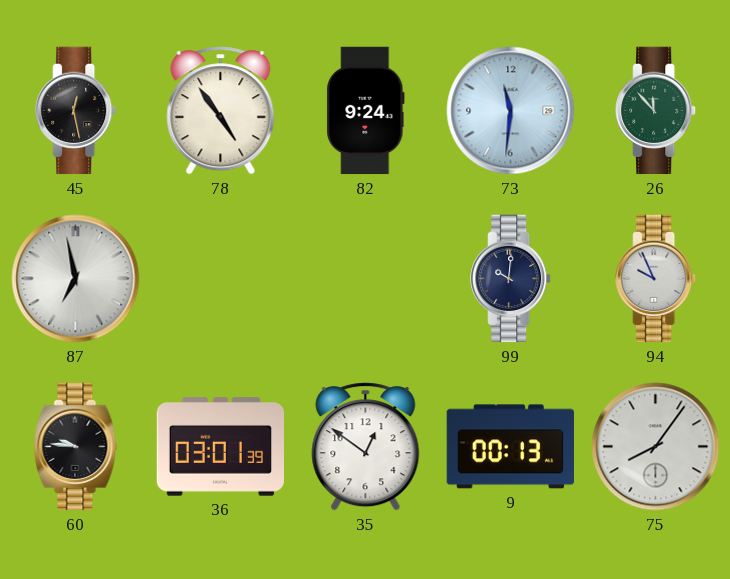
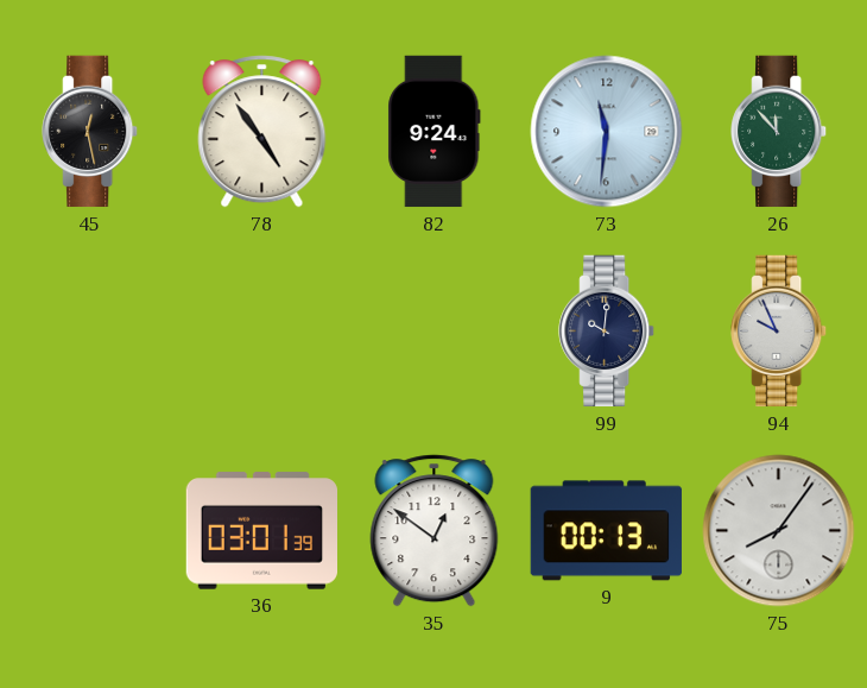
87: 6:58 -> none (76, 279)
60: 9:46 -> none (76, 447)
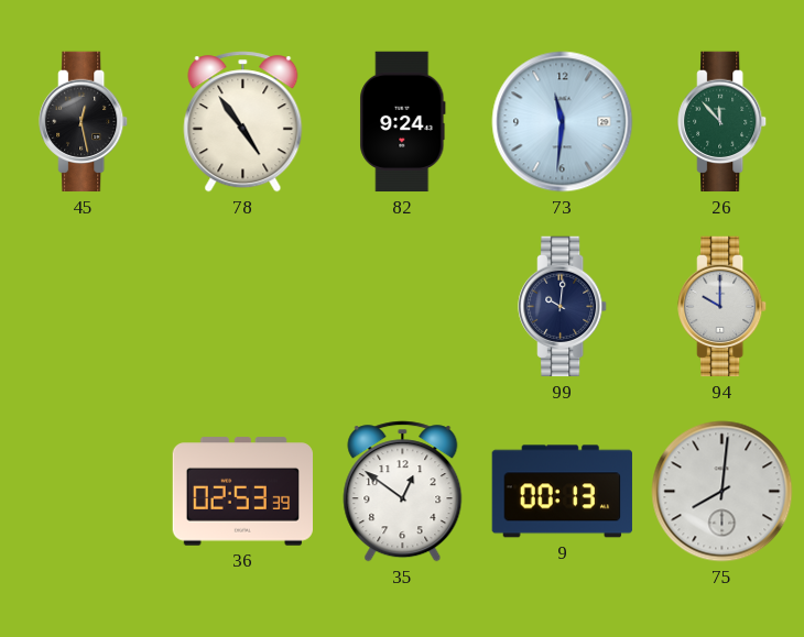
94: 9:56 -> 10:00 (722, 307)
36: 03:01 -> 02:53 (242, 492)
75: 8:06 -> 8:01 (722, 492)
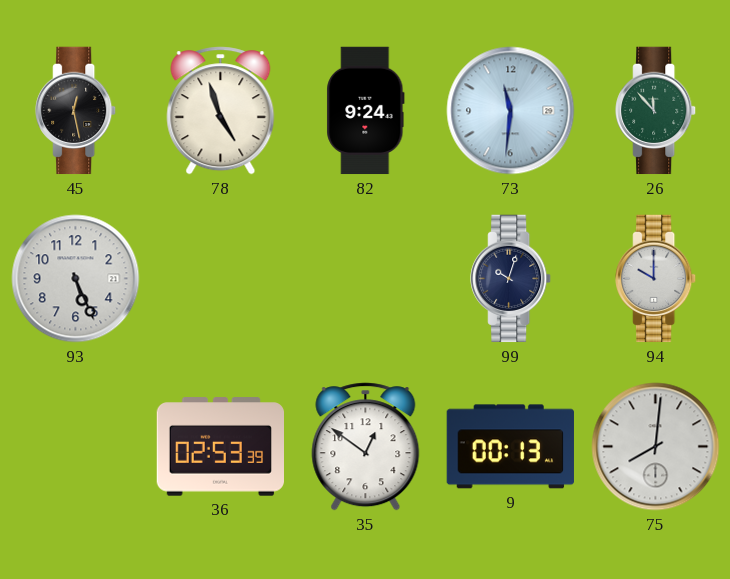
78: 4:54 -> 4:57 (221, 111)
93: none -> 5:26 (76, 279)
99: 10:01 -> 10:03 (511, 279)
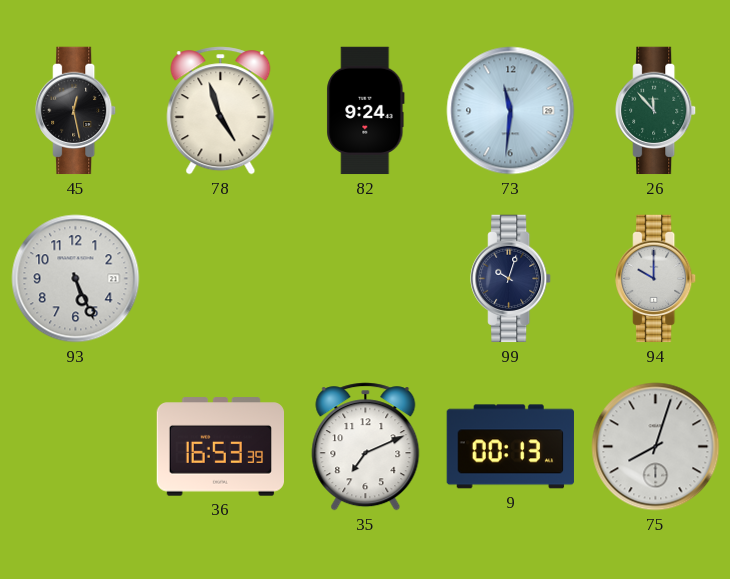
36: 02:53 -> 16:53 (220, 447)
35: 12:51 -> 7:11 (366, 447)
75: 8:01 -> 8:03 (656, 447)
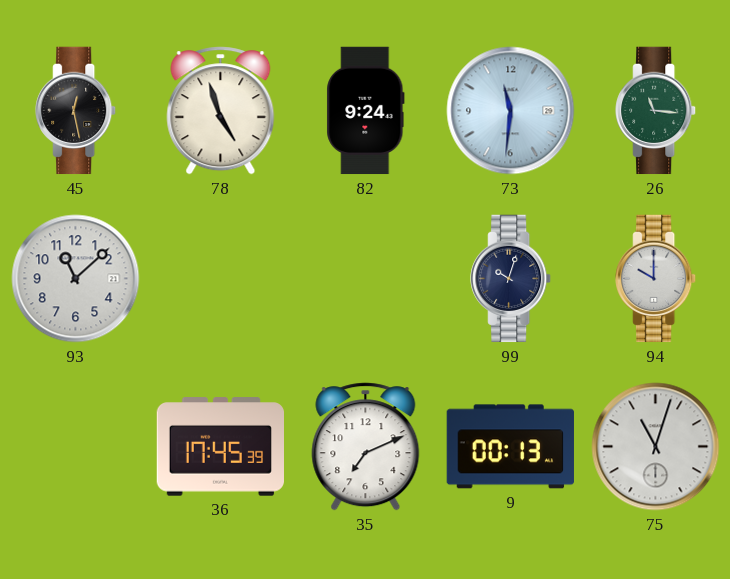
26: 11:53 -> 11:16 (656, 111)
93: 5:26 -> 11:08 (76, 279)
36: 16:53 -> 17:45 (220, 447)
75: 8:03 -> 11:03 (656, 447)
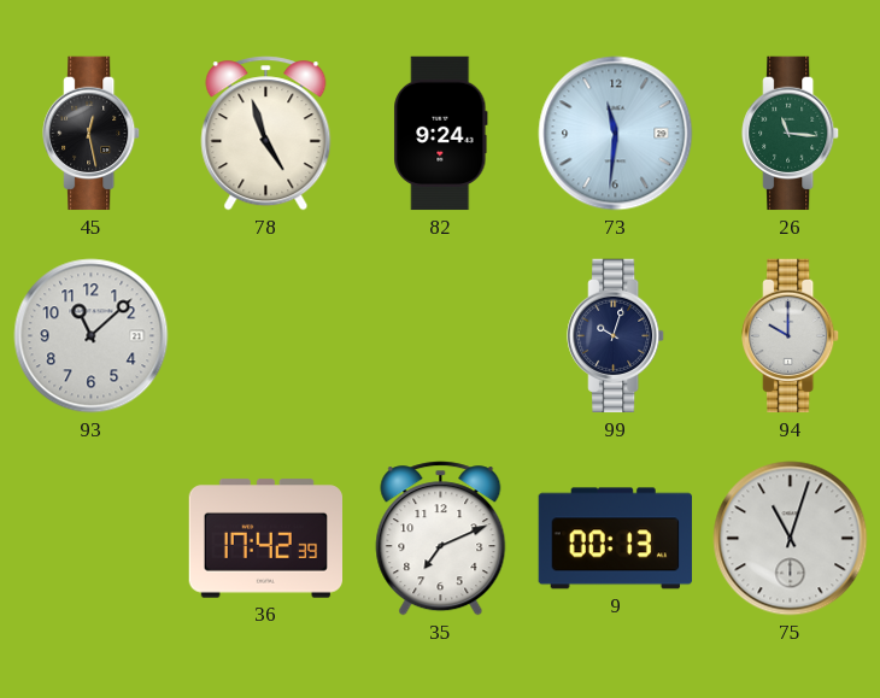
36: 17:45 -> 17:42 (265, 539)
